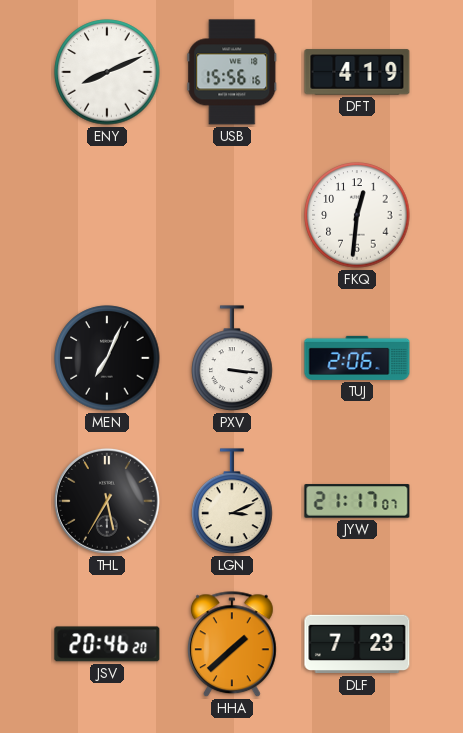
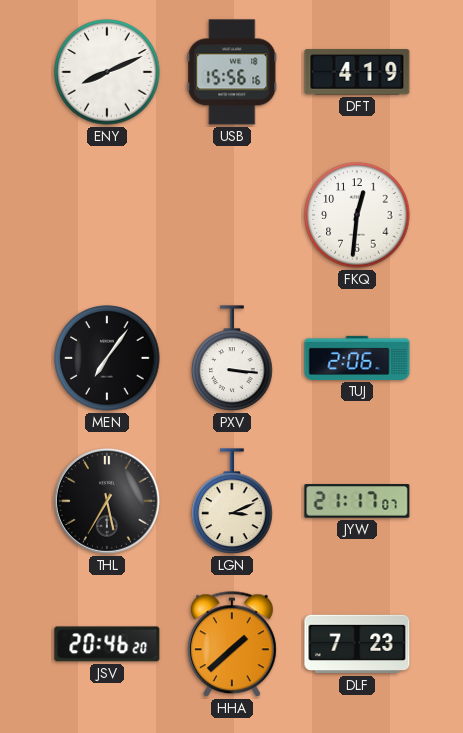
MEN: 7:04 -> 7:06 (107, 358)
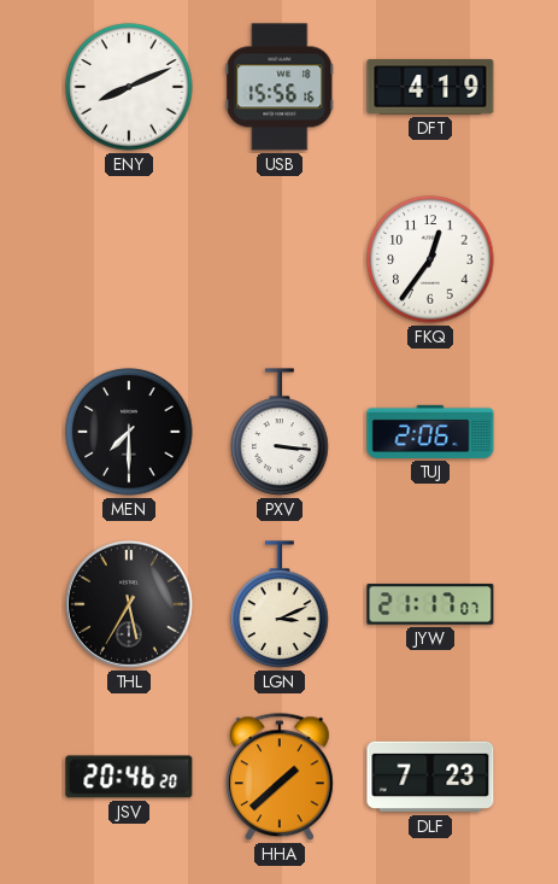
FKQ: 12:31 -> 12:36 (430, 259)
MEN: 7:06 -> 7:30 (129, 432)
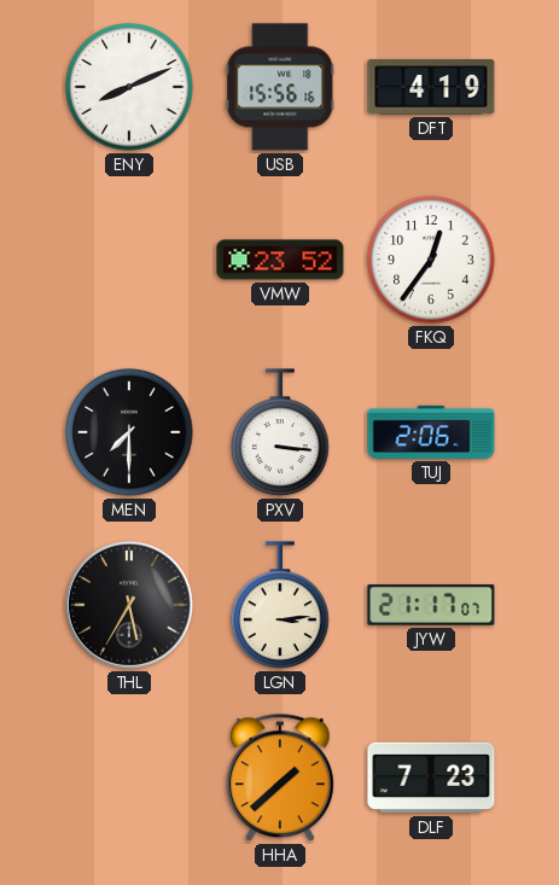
VMW: none -> 23:52 (280, 260)
LGN: 3:11 -> 3:14 (280, 605)
JSV: 20:46 -> none (129, 777)
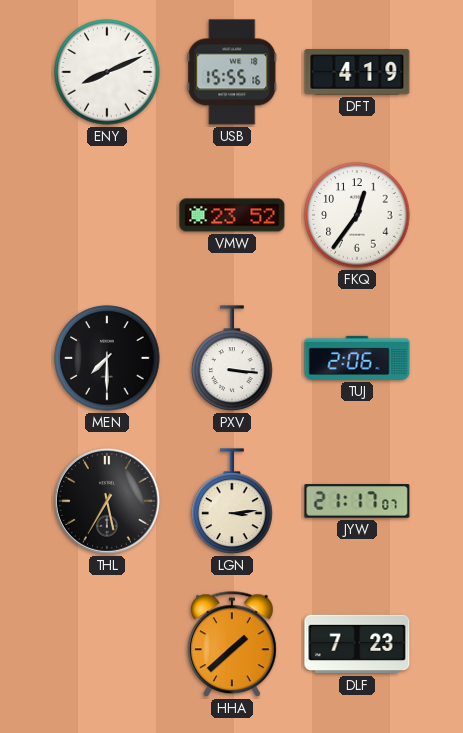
USB: 15:56 -> 15:55 (232, 72)
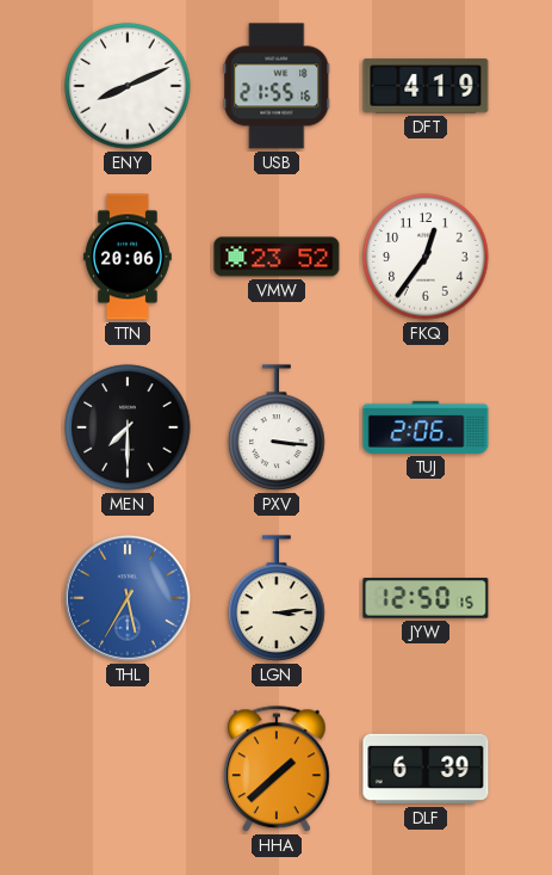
USB: 15:55 -> 21:55 (277, 86)
TTN: none -> 20:06 (128, 257)
THL dial: black -> blue (128, 598)
JYW: 21:17 -> 12:50 (426, 598)
DLF: 7:23 -> 6:39 (426, 769)
